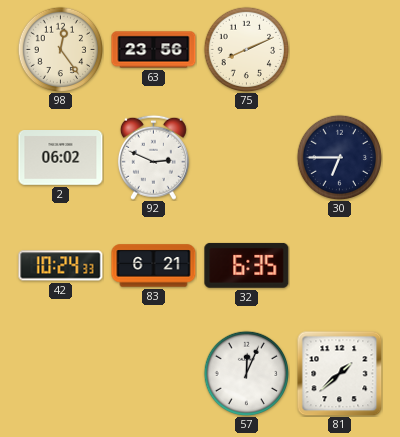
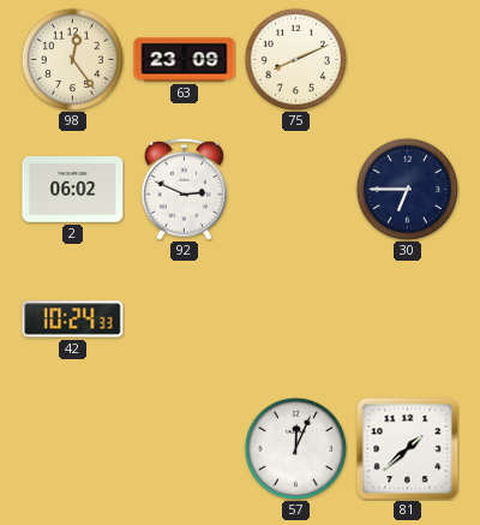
63: 23:56 -> 23:09 (185, 60)
83: 6:21 -> none (154, 266)
32: 6:35 -> none (247, 265)
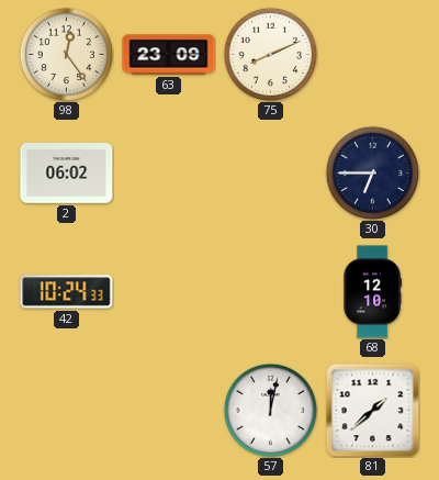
92: 2:49 -> none (184, 189)
68: none -> 12:10 (372, 292)
57: 12:04 -> 12:02 (270, 410)
